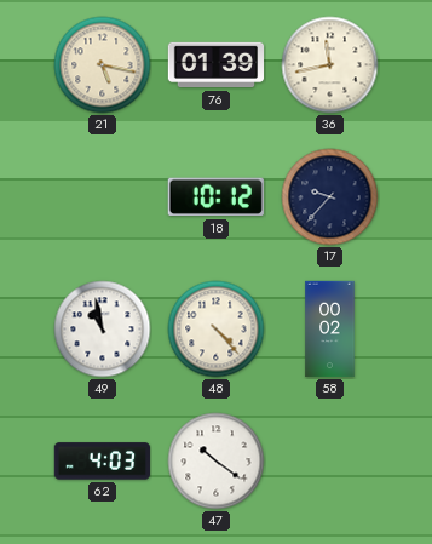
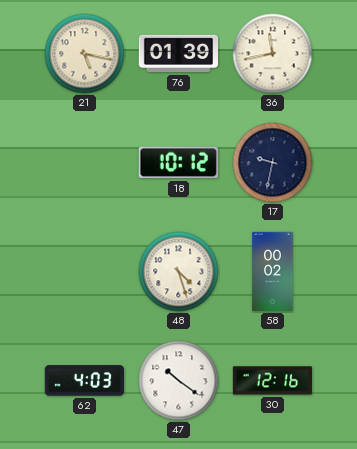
17: 9:37 -> 9:32 (273, 163)
49: 10:58 -> none (103, 330)
48: 4:23 -> 4:27 (179, 272)
30: none -> 12:16 (272, 381)
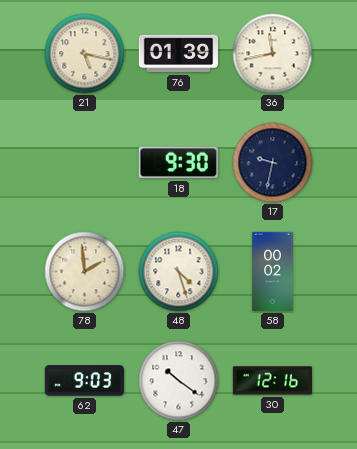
18: 10:12 -> 9:30 (178, 163)
78: none -> 1:59 (85, 272)
62: 4:03 -> 9:03 (84, 381)
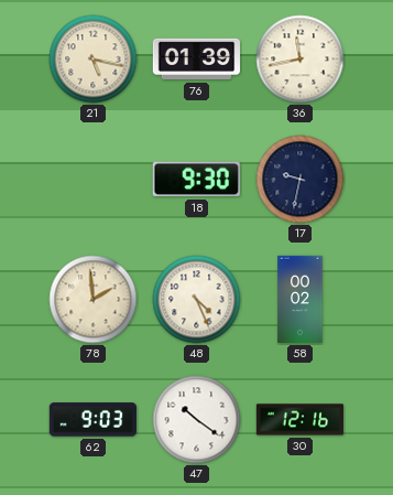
48: 4:27 -> 4:26 (197, 300)
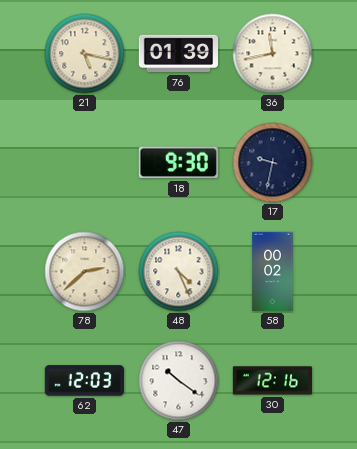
78: 1:59 -> 2:38 (85, 272)
62: 9:03 -> 12:03 (84, 381)
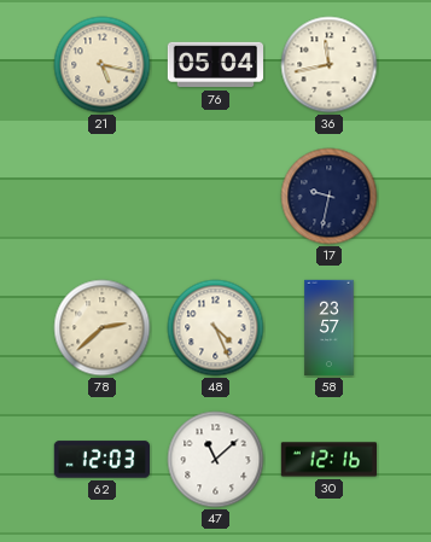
76: 01:39 -> 05:04 (216, 65)
18: 9:30 -> none (178, 163)
58: 00:02 -> 23:57 (330, 328)
47: 10:21 -> 11:08 (216, 460)
